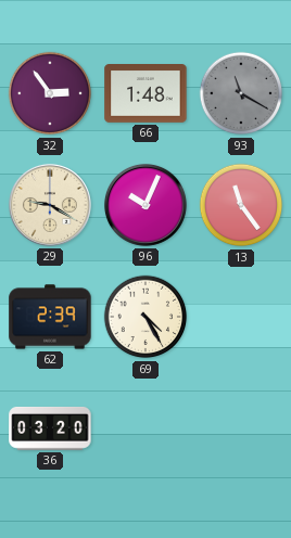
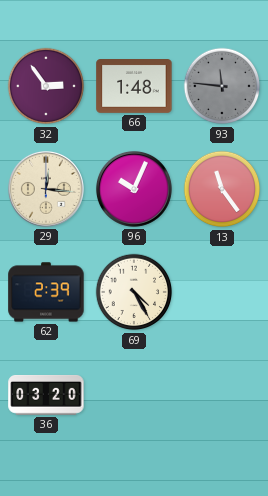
93: 11:20 -> 11:46 (222, 86)
29: 9:20 -> 12:16 (46, 189)
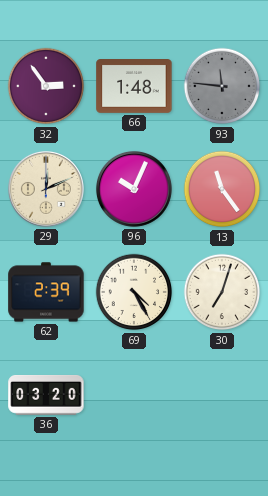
29: 12:16 -> 12:11 (46, 189)
30: none -> 7:03 (222, 292)
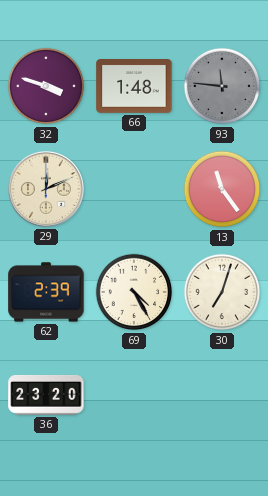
32: 2:54 -> 3:48 (46, 86)
96: 10:04 -> none (134, 189)
36: 03:20 -> 23:20 (46, 395)
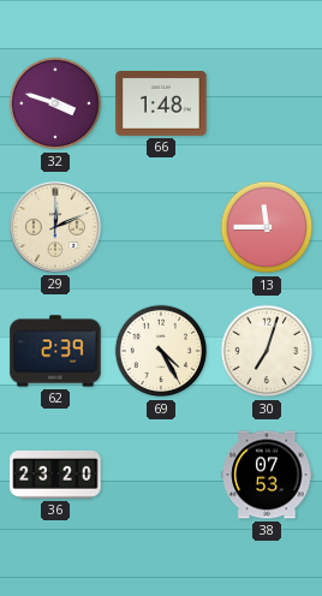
93: 11:46 -> none (222, 86)
13: 11:24 -> 11:45 (267, 227)
38: none -> 07:53 (267, 475)
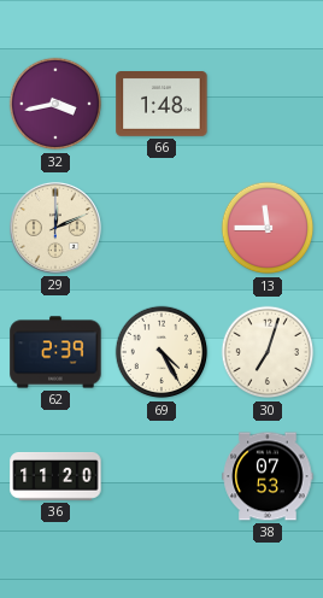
32: 3:48 -> 3:43 (55, 104)
36: 23:20 -> 11:20 (55, 476)
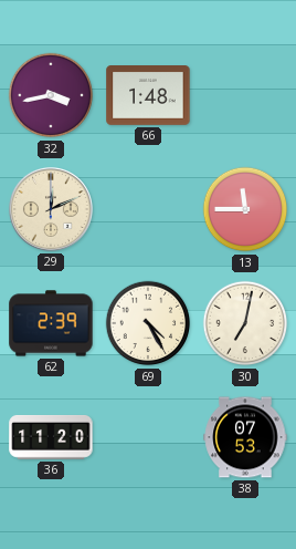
30: 7:03 -> 7:02 (245, 323)
